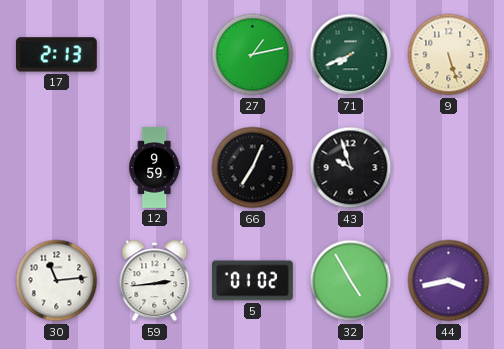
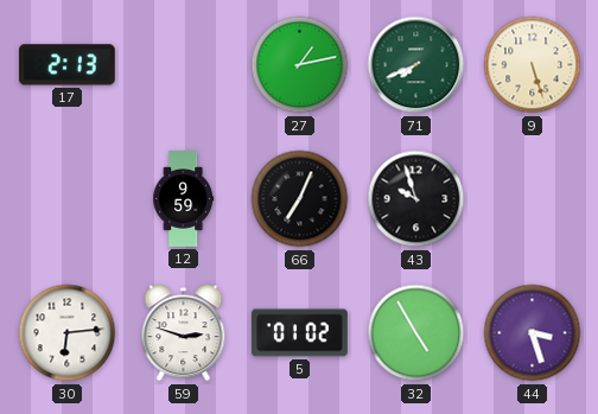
30: 11:14 -> 6:14 (68, 333)
59: 2:44 -> 2:48 (184, 333)
44: 3:43 -> 3:27 (533, 333)
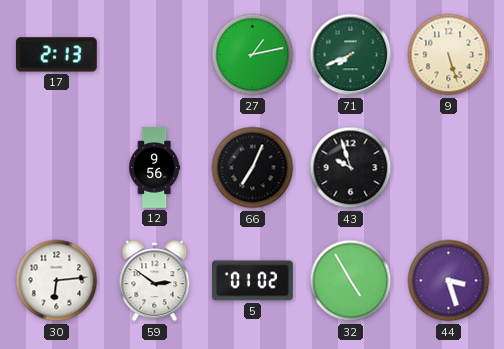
12: 9:59 -> 9:56 (155, 168)
59: 2:48 -> 2:51 (155, 281)
